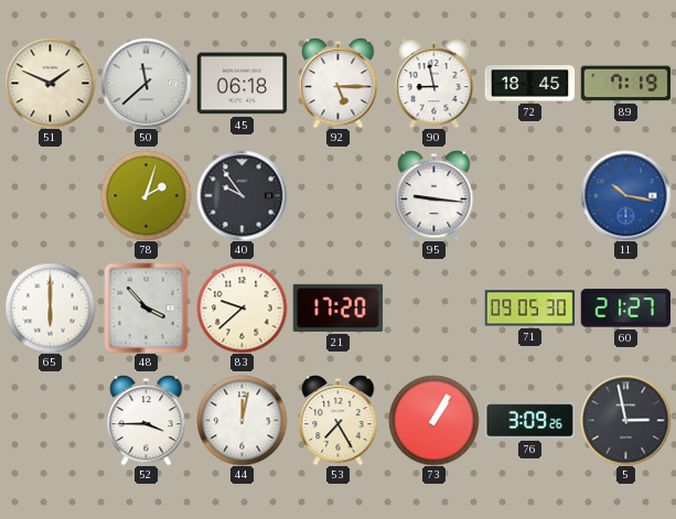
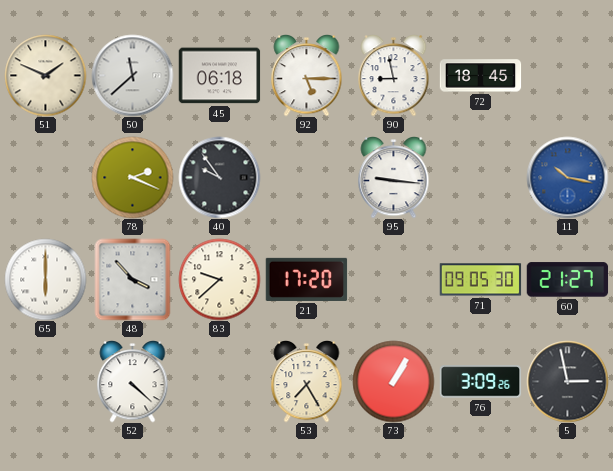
89: 7:19 -> none (625, 84)
78: 2:03 -> 2:19 (132, 177)
52: 3:45 -> 4:22 (133, 382)
44: 12:02 -> none (242, 420)
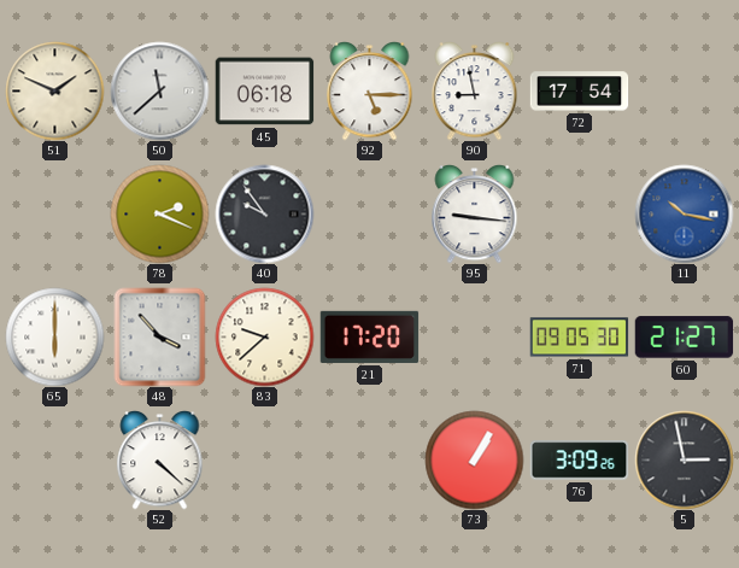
72: 18:45 -> 17:54 (579, 92)
53: 7:25 -> none (307, 382)
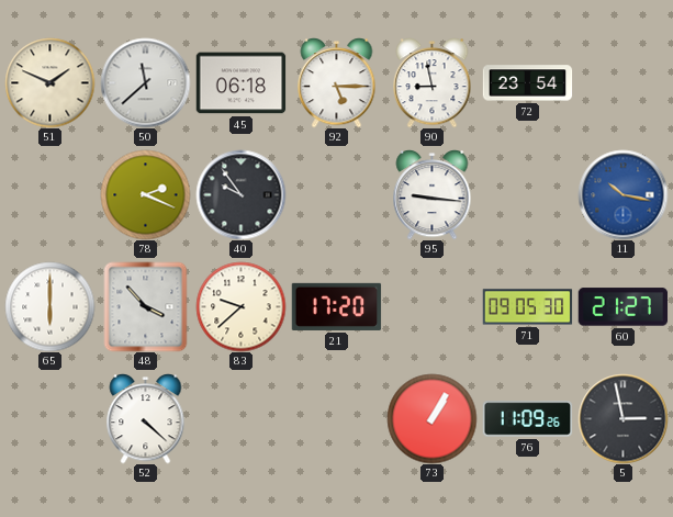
72: 17:54 -> 23:54 (527, 83)
76: 3:09 -> 11:09 (527, 419)
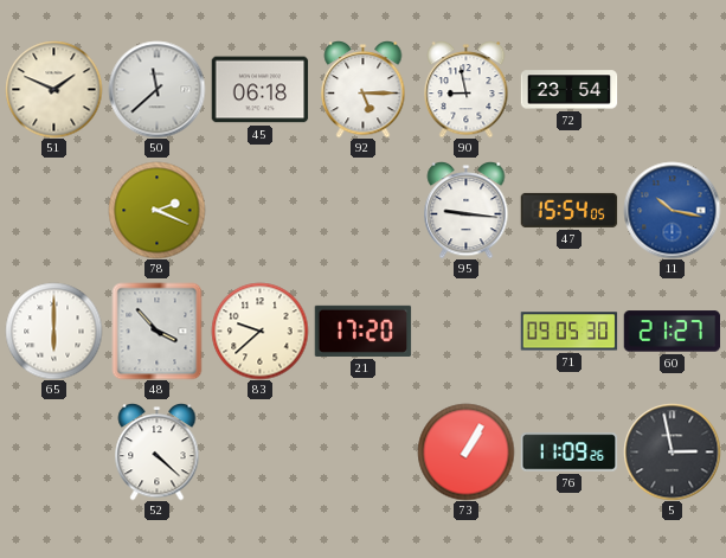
40: 9:54 -> none (240, 194)
47: none -> 15:54 (568, 210)
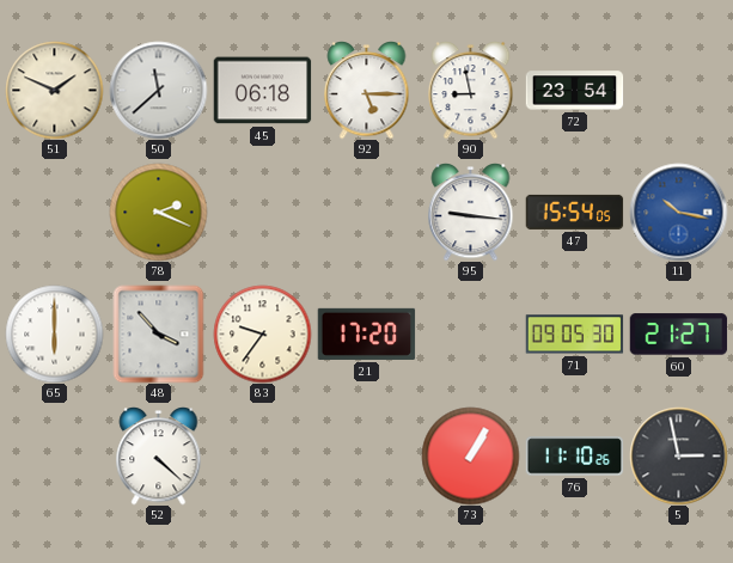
83: 9:38 -> 9:36 (262, 333)
76: 11:09 -> 11:10 (574, 457)
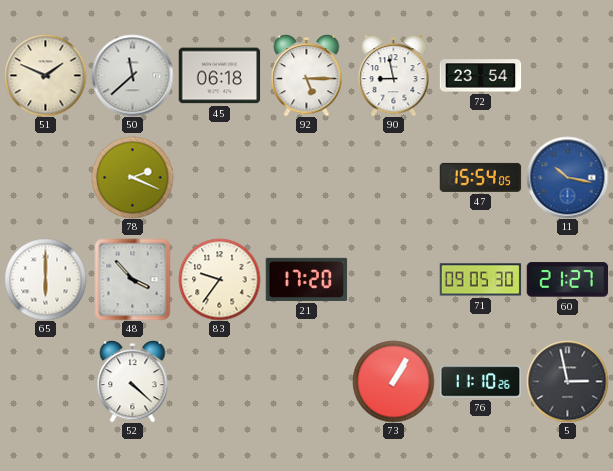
95: 9:16 -> none (471, 213)
